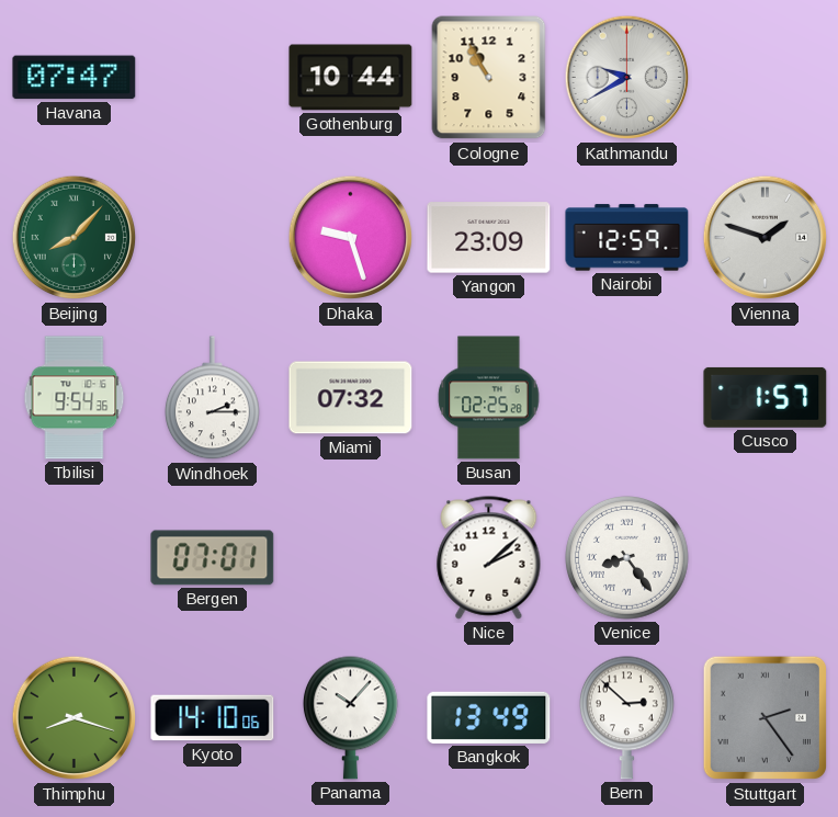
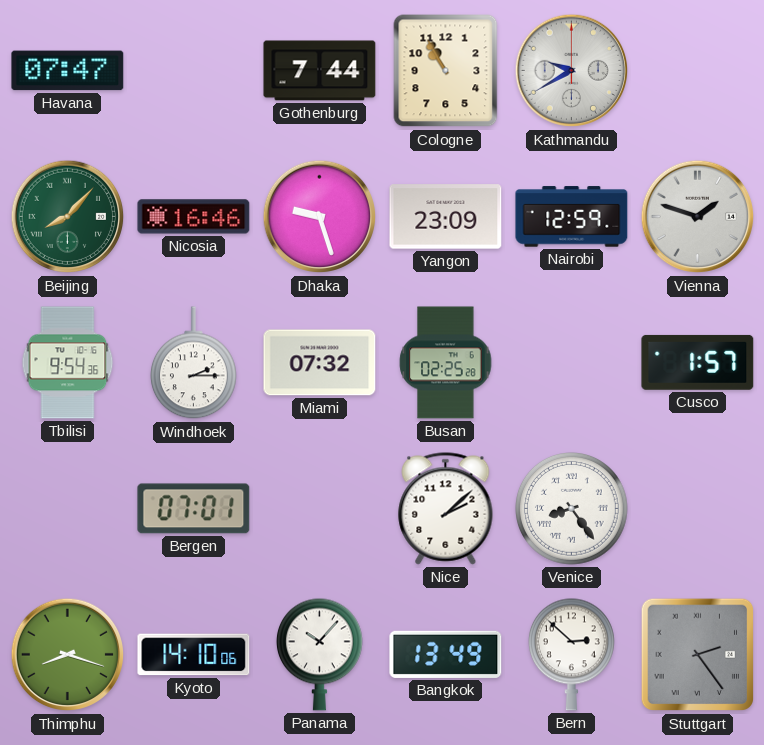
Gothenburg: 10:44 -> 7:44 (320, 71)
Nicosia: none -> 16:46 (194, 217)
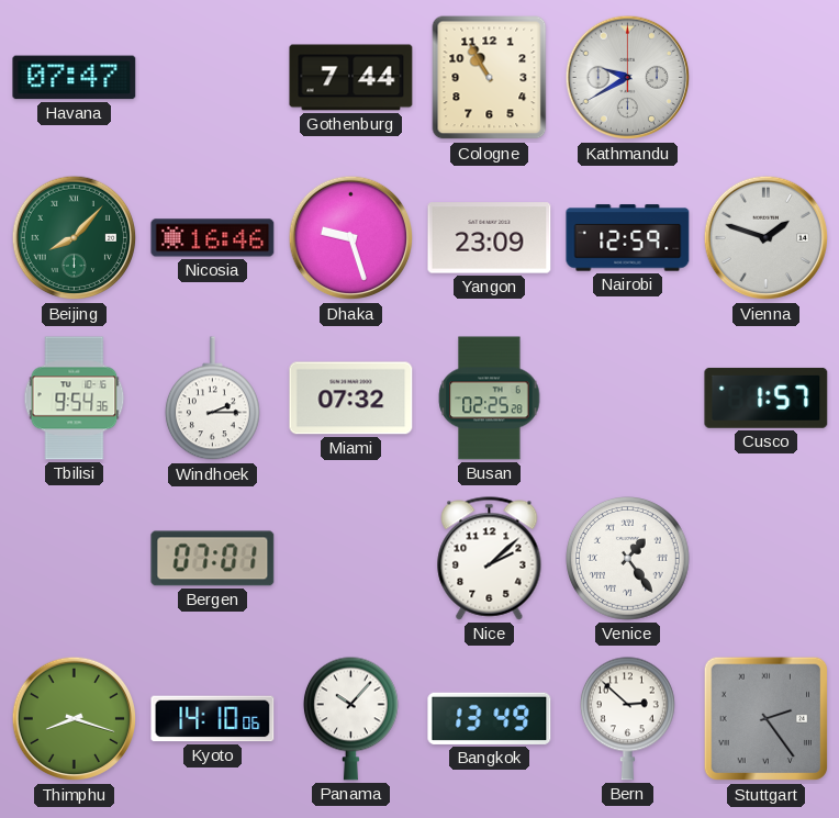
Venice: 8:24 -> 1:24 (628, 559)
